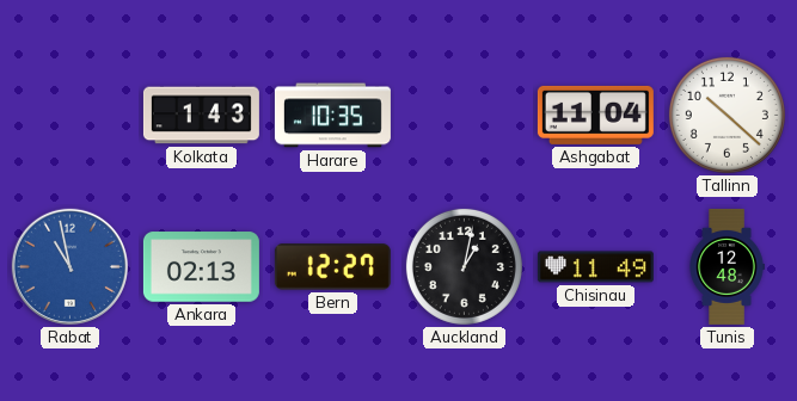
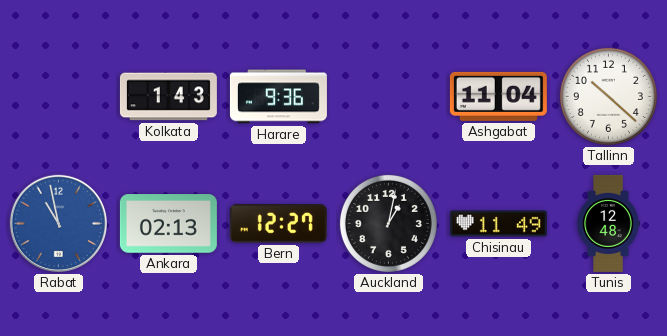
Harare: 10:35 -> 9:36 (278, 97)
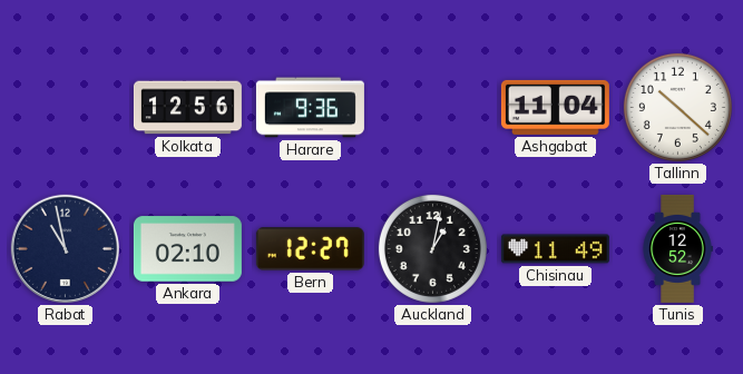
Kolkata: 1:43 -> 12:56 (187, 108)
Rabat dial: blue -> navy (65, 248)
Ankara: 02:13 -> 02:10 (187, 249)
Tunis: 12:48 -> 12:52 (677, 248)
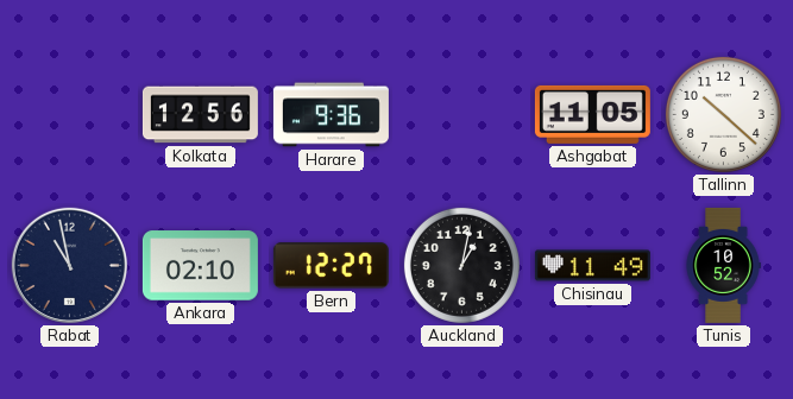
Ashgabat: 11:04 -> 11:05 (592, 114)
Tunis: 12:52 -> 10:52 (723, 265)
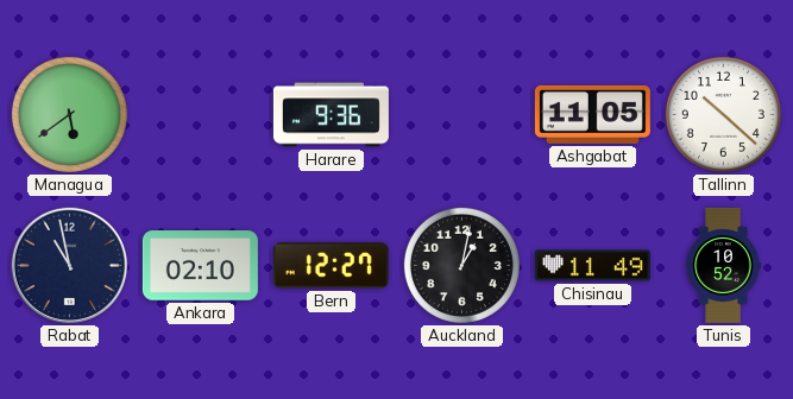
Managua: none -> 5:39 (69, 114)
Kolkata: 12:56 -> none (200, 115)
